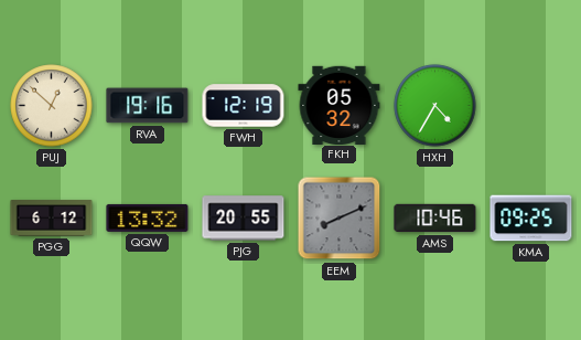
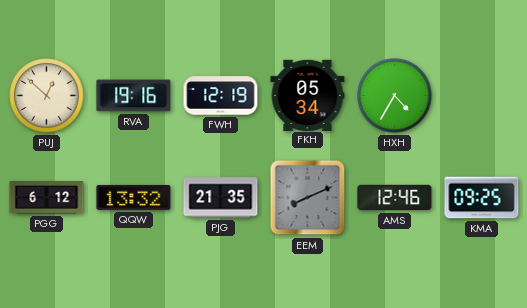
FKH: 05:32 -> 05:34 (308, 95)
PJG: 20:55 -> 21:35 (221, 198)
AMS: 10:46 -> 12:46 (395, 198)
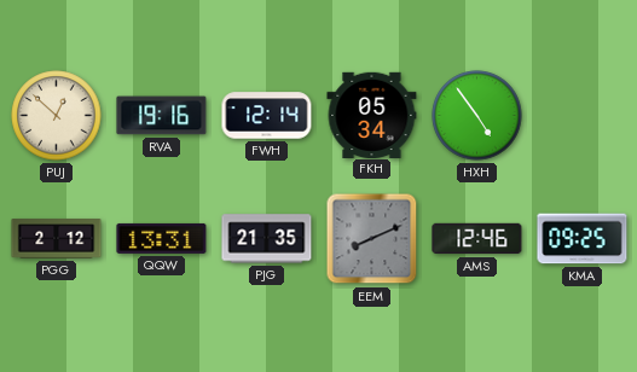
FWH: 12:19 -> 12:14 (267, 116)
HXH: 4:35 -> 4:54 (477, 116)
PGG: 6:12 -> 2:12 (57, 239)
QQW: 13:32 -> 13:31 (162, 238)
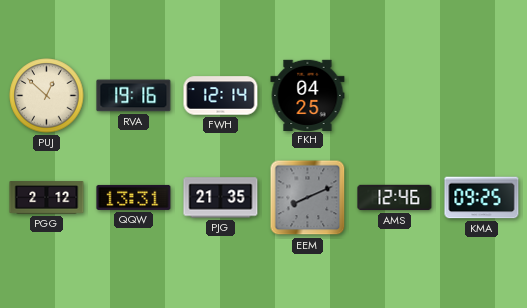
FKH: 05:34 -> 04:25 (308, 95)
HXH: 4:54 -> none (477, 116)
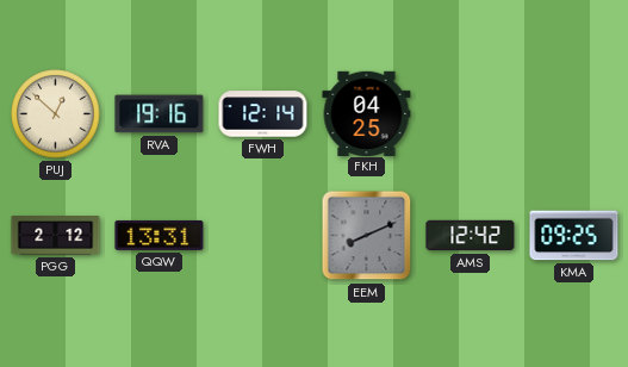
PJG: 21:35 -> none (221, 198)
AMS: 12:46 -> 12:42 (471, 236)
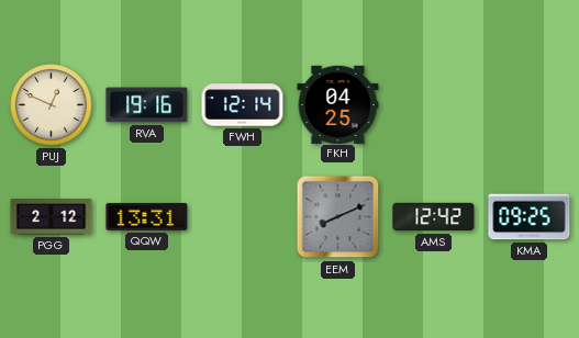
PUJ: 12:52 -> 12:49 (52, 105)
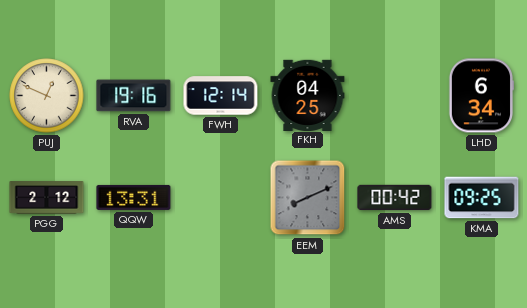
LHD: none -> 6:34 (480, 96)
AMS: 12:42 -> 00:42 (395, 198)
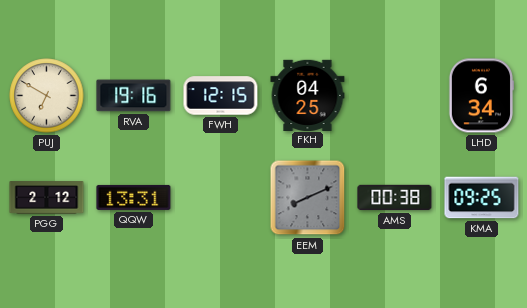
PUJ: 12:49 -> 6:50 (47, 96)
FWH: 12:14 -> 12:15 (221, 96)
AMS: 00:42 -> 00:38 (395, 198)
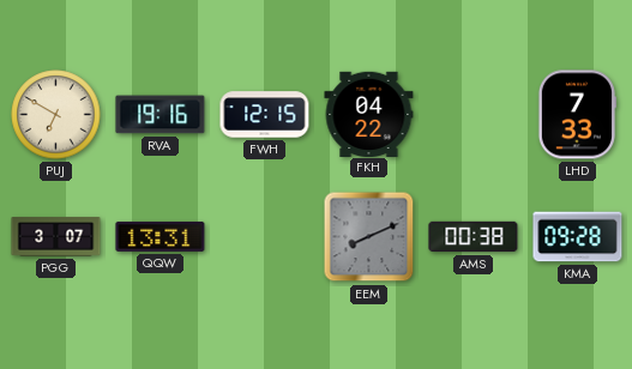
FKH: 04:25 -> 04:22 (369, 114)
LHD: 6:34 -> 7:33 (576, 115)
PGG: 2:12 -> 3:07 (56, 237)
KMA: 09:25 -> 09:28 (578, 237)
